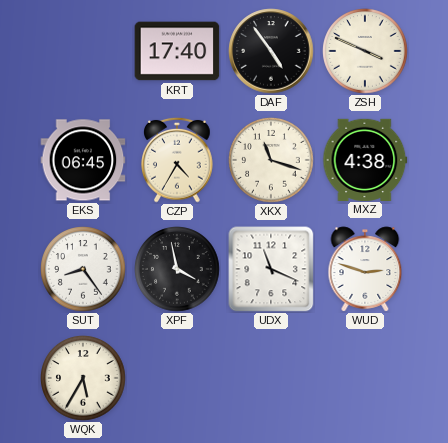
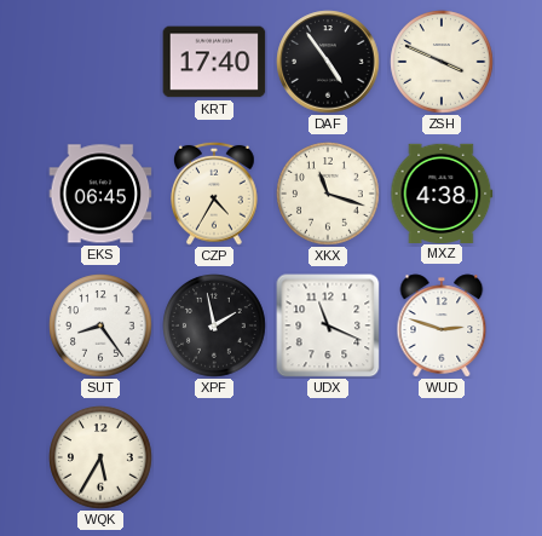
XPF: 3:58 -> 1:58 (214, 325)
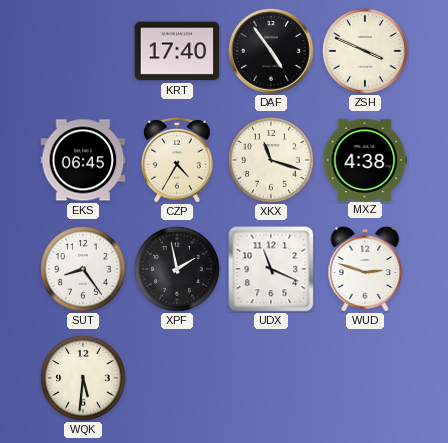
WQK: 5:35 -> 5:31 (83, 378)
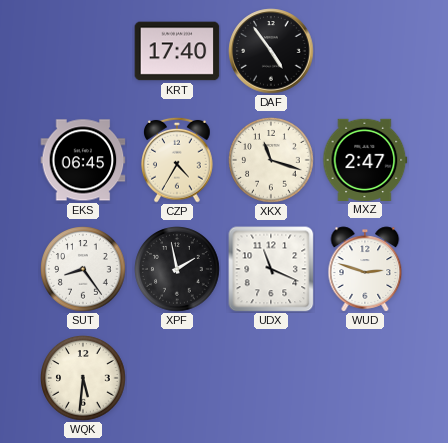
ZSH: 3:49 -> none (365, 51)
MXZ: 4:38 -> 2:47 (365, 159)
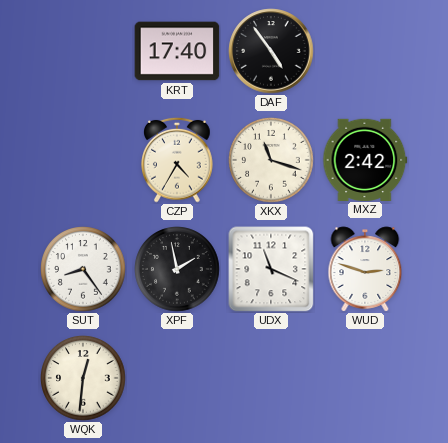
EKS: 06:45 -> none (83, 160)
MXZ: 2:47 -> 2:42 (365, 159)
WQK: 5:31 -> 12:31 (83, 378)
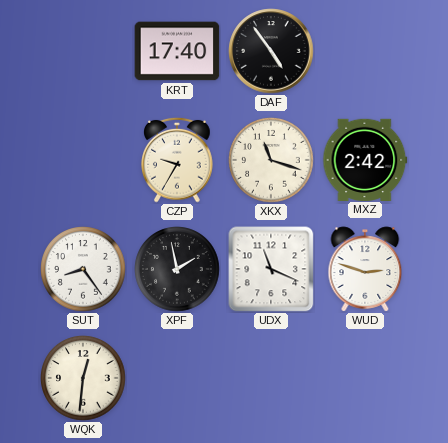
CZP: 4:35 -> 9:35 (177, 160)
